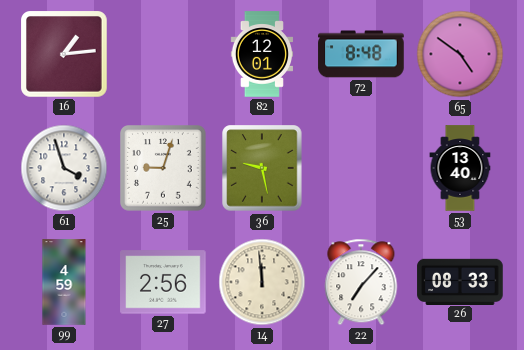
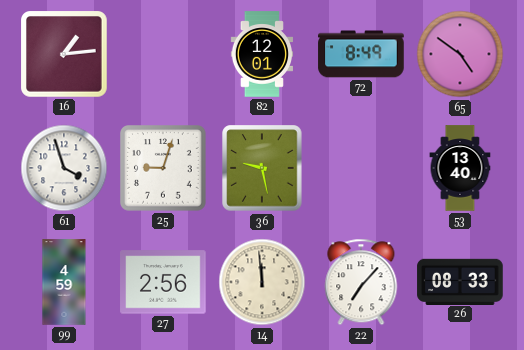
72: 8:48 -> 8:49 (361, 54)
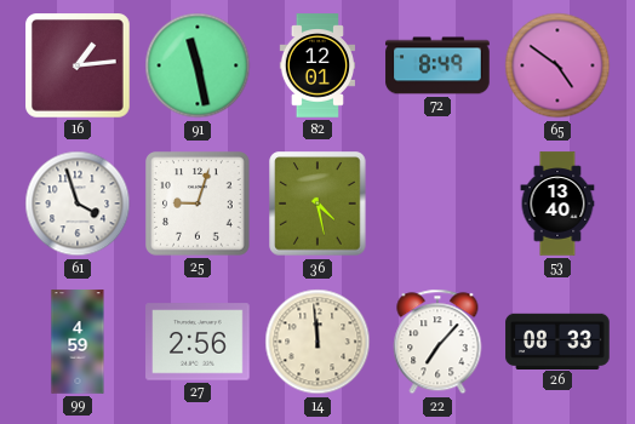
91: none -> 11:28 (198, 65)
36: 9:28 -> 4:28 (317, 204)
